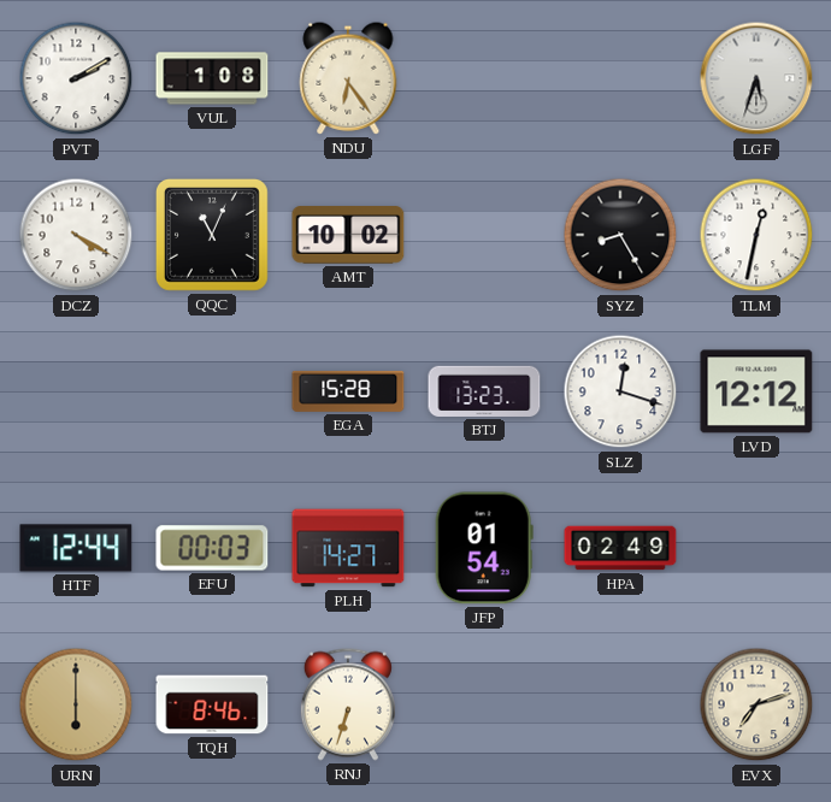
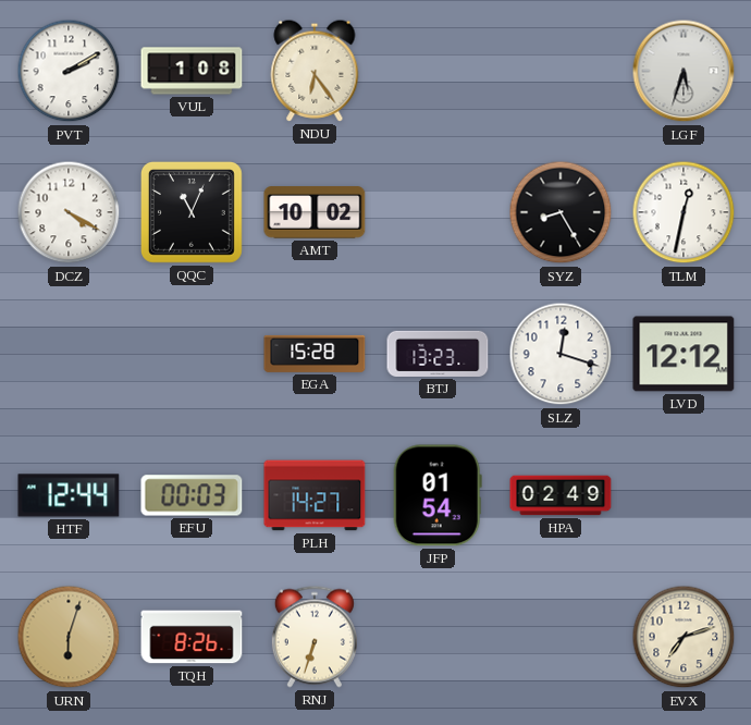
URN: 6:00 -> 6:03 (69, 637)
TQH: 8:46 -> 8:26 (192, 637)
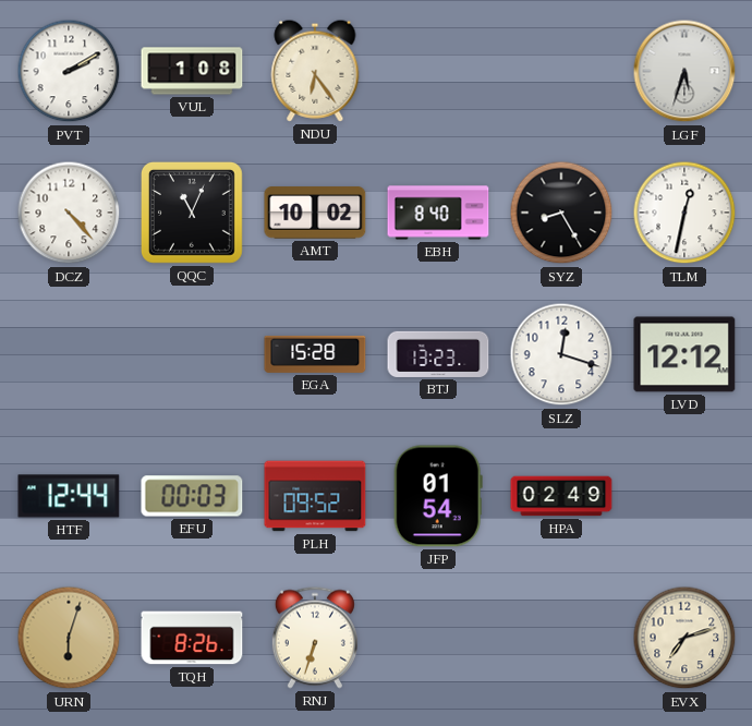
DCZ: 4:20 -> 4:23 (69, 213)
EBH: none -> 8:40 (438, 213)
PLH: 14:27 -> 09:52 (315, 496)
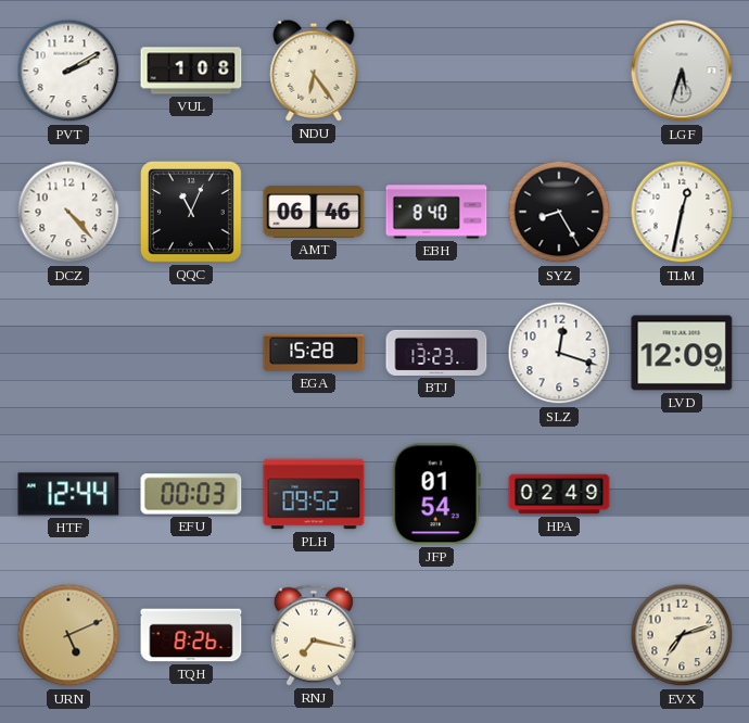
AMT: 10:02 -> 06:46 (314, 212)
LVD: 12:12 -> 12:09 (682, 353)
URN: 6:03 -> 5:11 (68, 635)
RNJ: 6:33 -> 7:17 (314, 635)
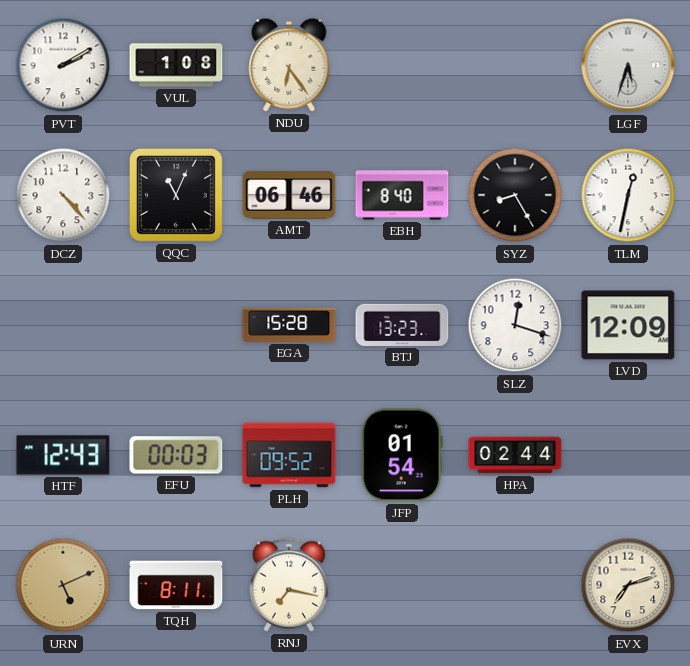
HTF: 12:44 -> 12:43 (63, 455)
HPA: 02:49 -> 02:44 (515, 455)
TQH: 8:26 -> 8:11 (176, 585)
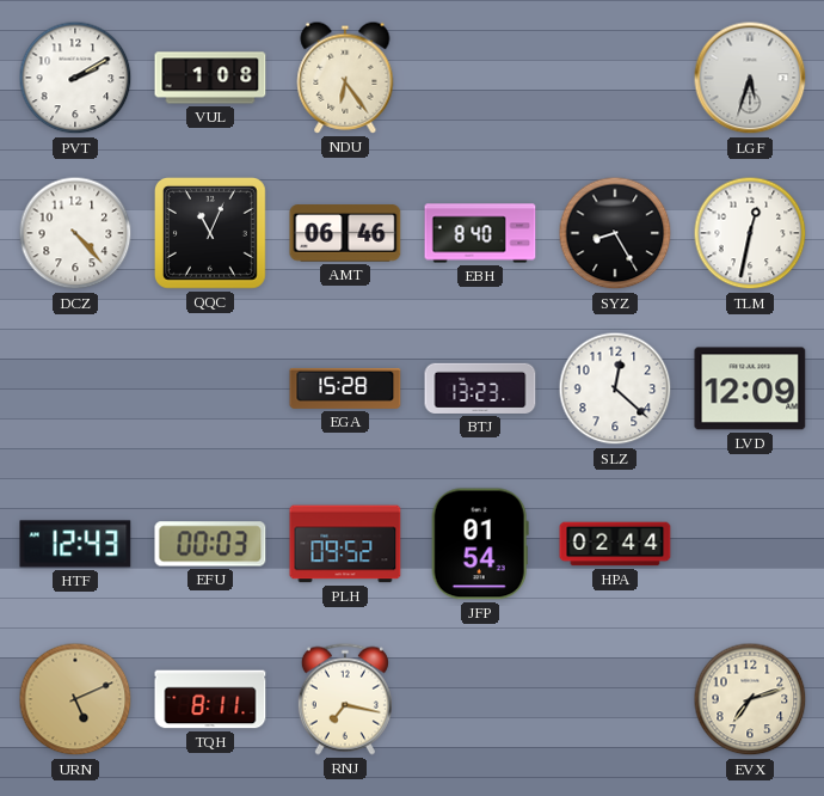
SLZ: 12:18 -> 12:22 (615, 388)
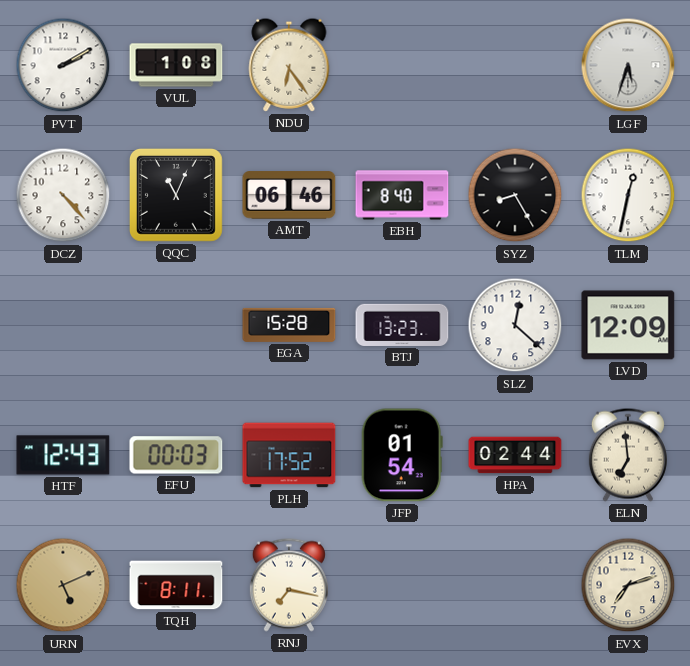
PLH: 09:52 -> 17:52 (289, 455)
ELN: none -> 6:59 (628, 455)
